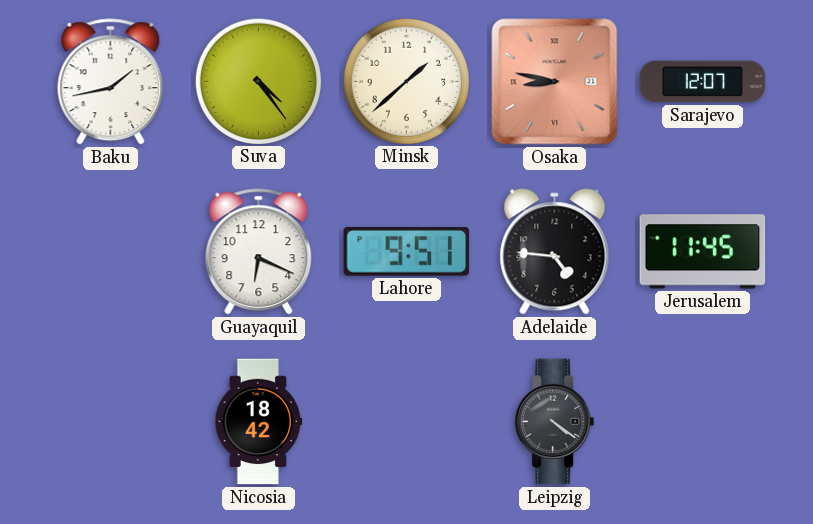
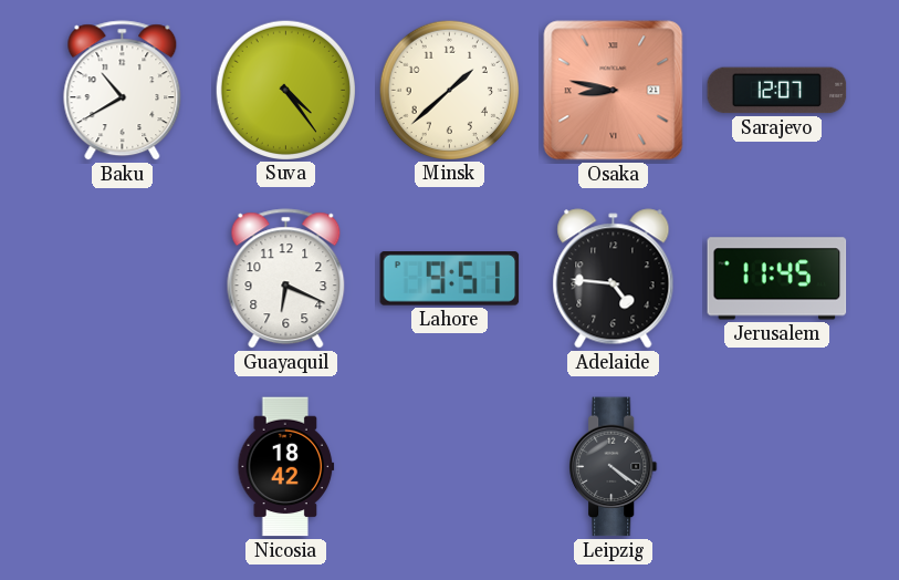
Baku: 1:43 -> 10:40 (123, 91)
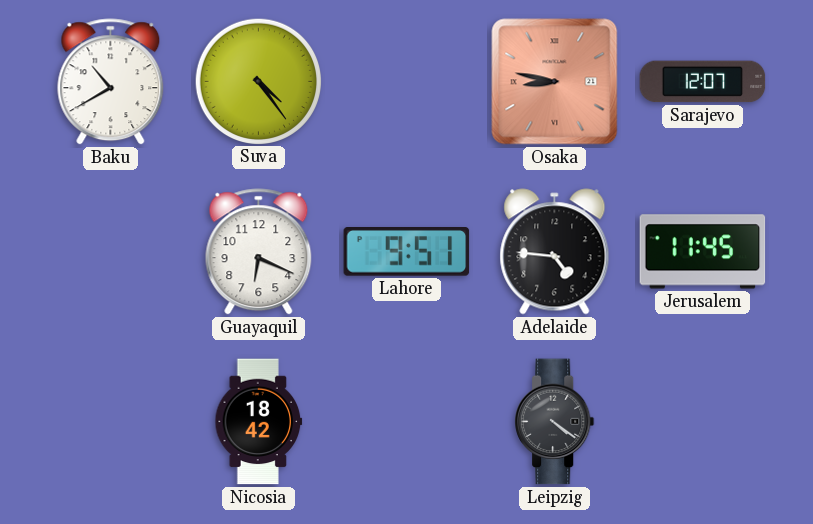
Minsk: 1:38 -> none (449, 90)
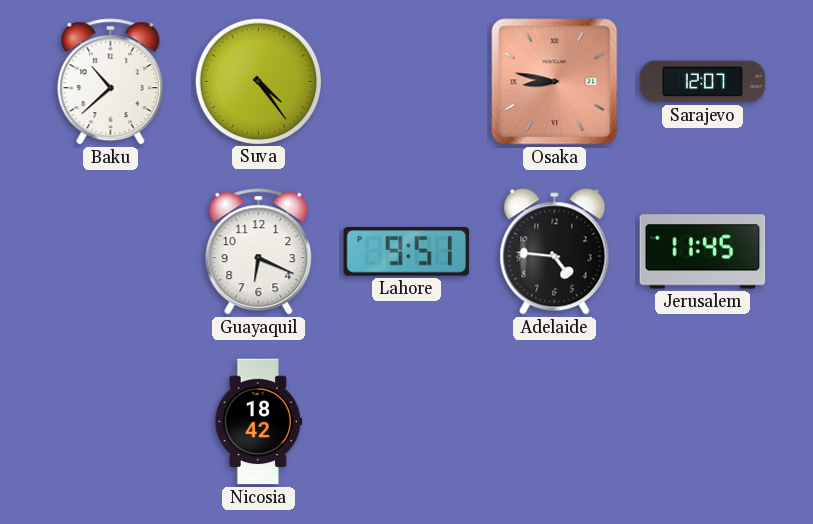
Baku: 10:40 -> 10:38 (111, 82)
Leipzig: 4:21 -> none (555, 422)
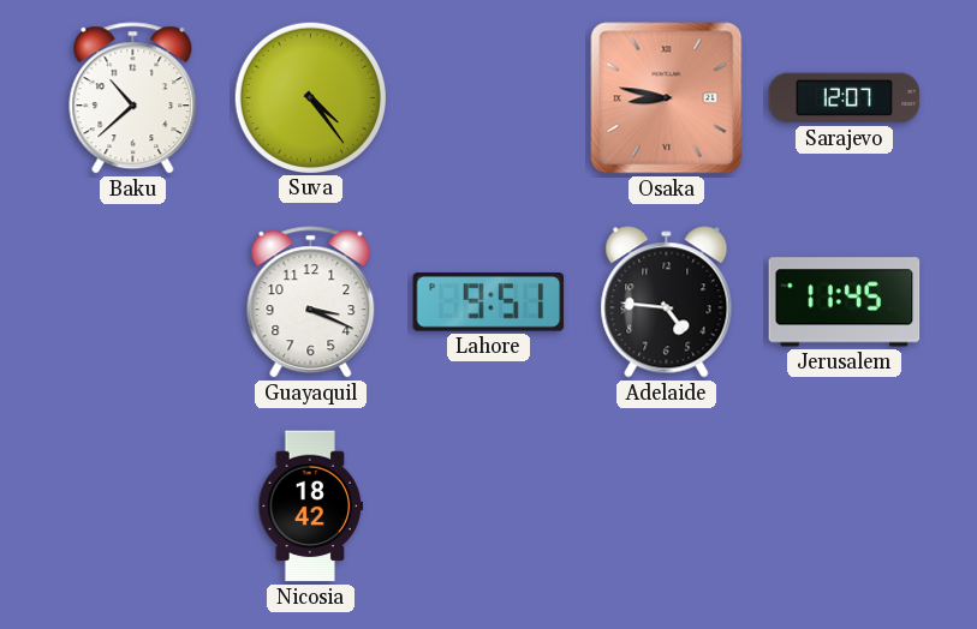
Guayaquil: 6:19 -> 3:19 (311, 302)
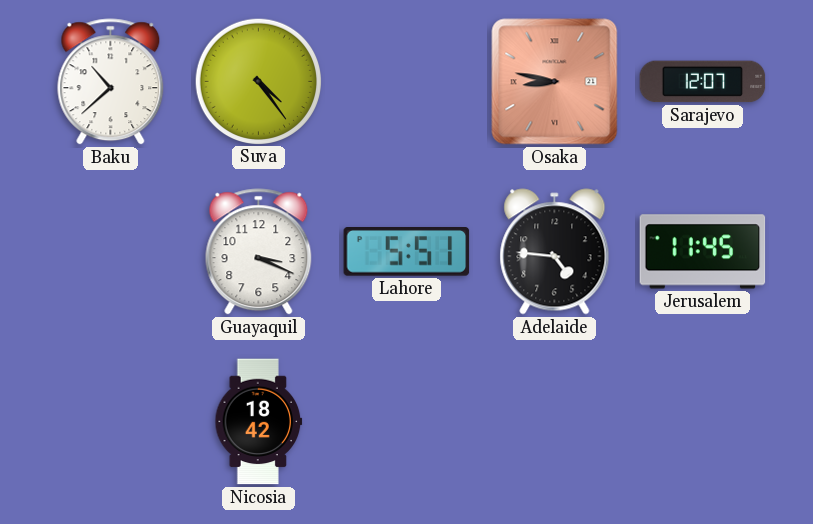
Lahore: 9:51 -> 5:51 (407, 252)
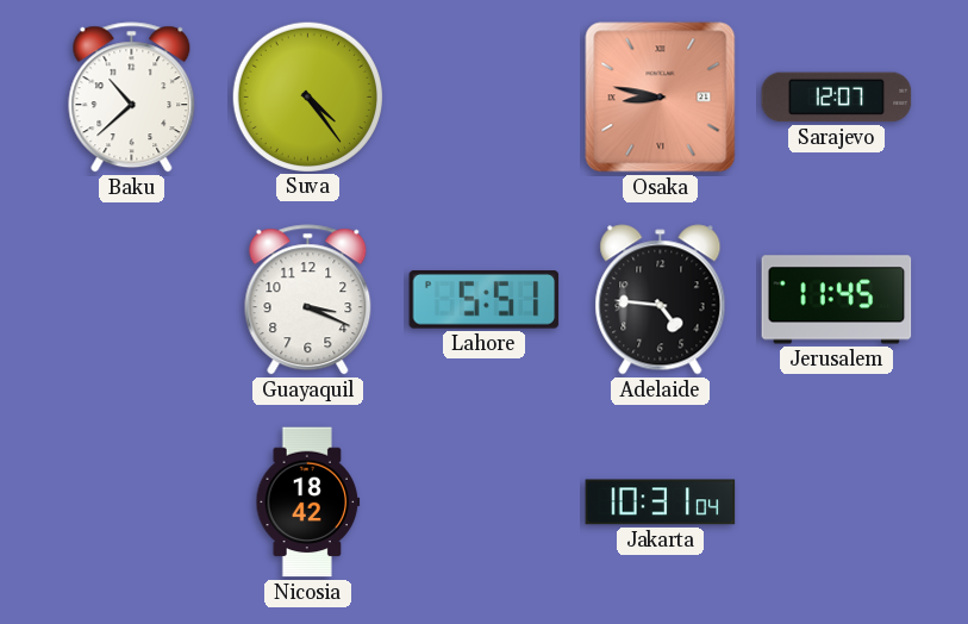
Jakarta: none -> 10:31 (661, 503)
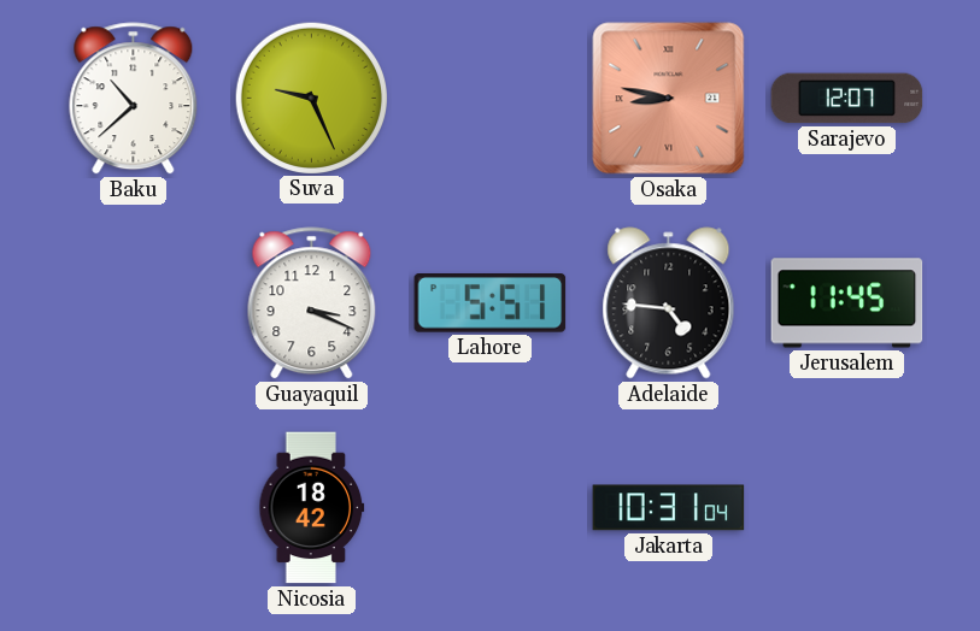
Suva: 4:24 -> 9:26 (311, 98)
